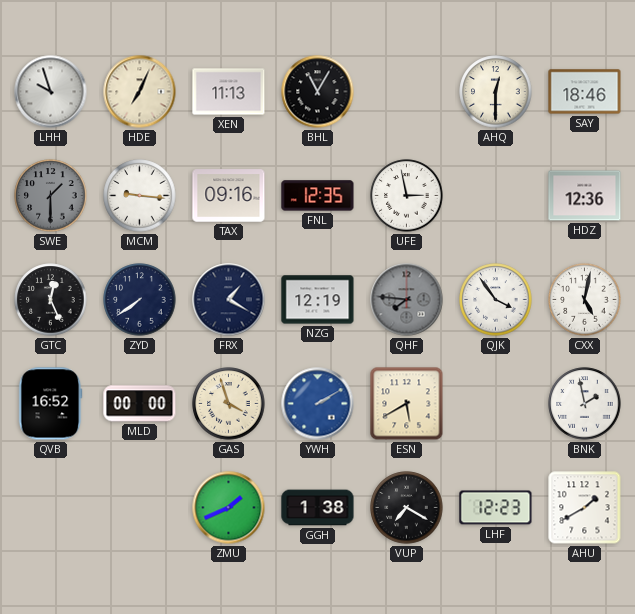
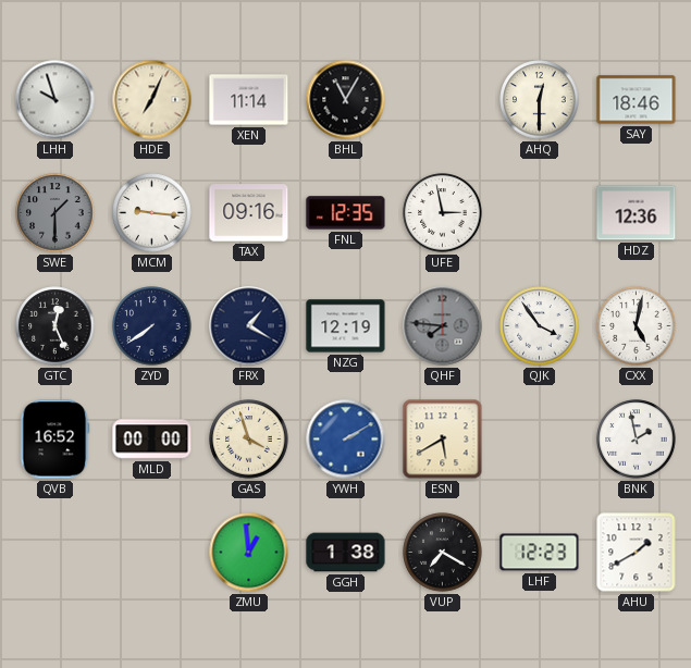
XEN: 11:13 -> 11:14 (249, 100)
ZMU: 1:41 -> 12:59 (249, 553)
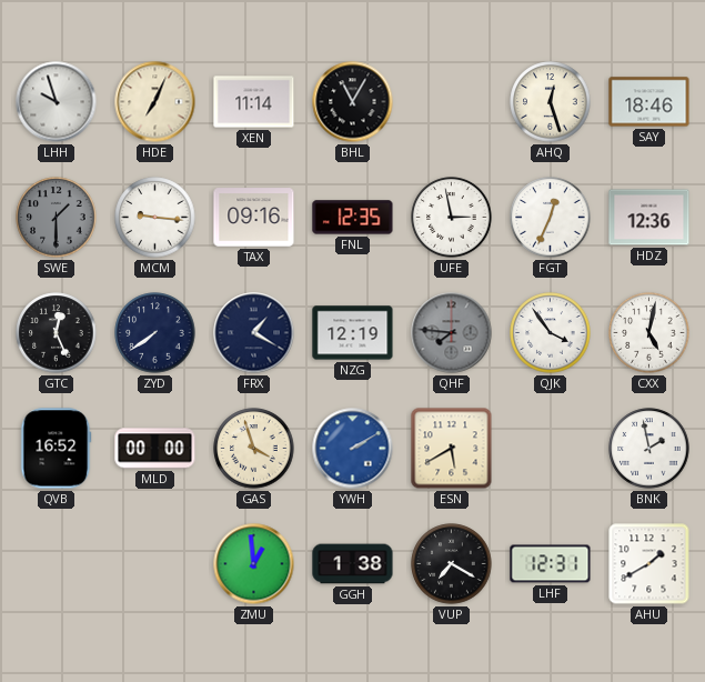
AHQ: 12:30 -> 12:27 (551, 102)
FGT: none -> 12:34 (551, 218)
LHF: 12:23 -> 12:31 (551, 564)
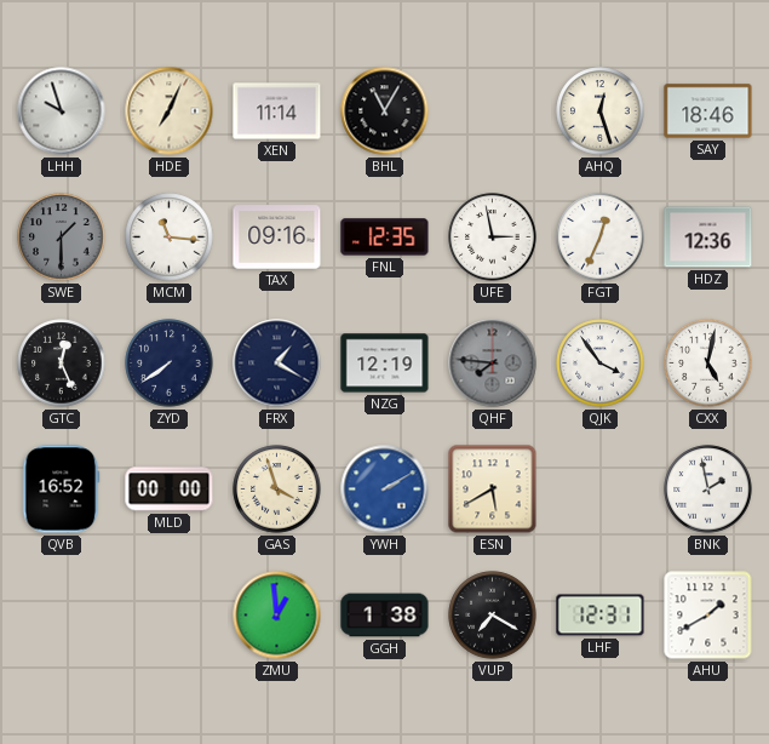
MCM: 9:16 -> 11:16 (170, 237)
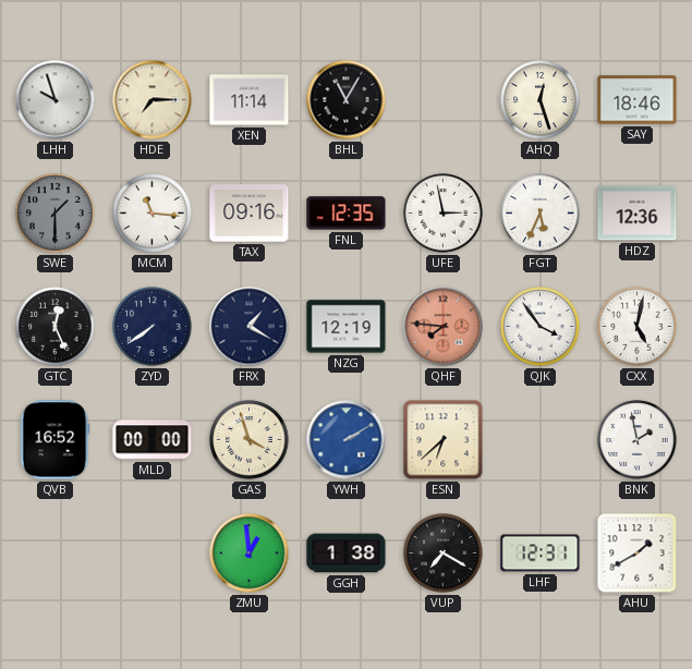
HDE: 7:04 -> 7:15 (153, 100)
FGT: 12:34 -> 5:34 (541, 214)
QHF dial: grey -> salmon (444, 327)
ESN: 5:40 -> 6:38 (444, 440)
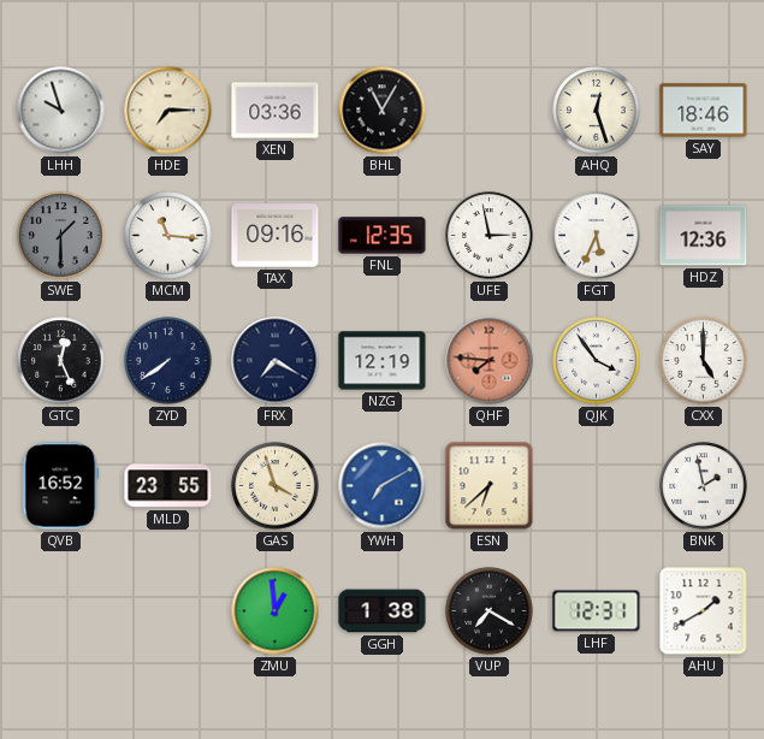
XEN: 11:14 -> 03:36 (276, 111)
FRX: 1:20 -> 7:20 (276, 361)
CXX: 5:02 -> 5:00 (704, 361)
MLD: 00:00 -> 23:55 (168, 486)
YWH: 2:10 -> 7:10 (383, 486)
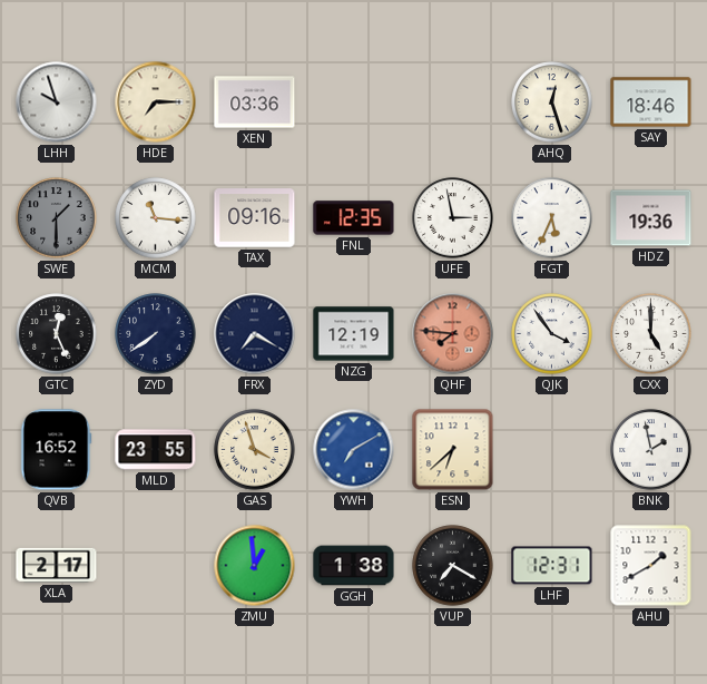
BHL: 11:05 -> none (383, 111)
HDZ: 12:36 -> 19:36 (651, 218)
XLA: none -> 2:17 (57, 565)
